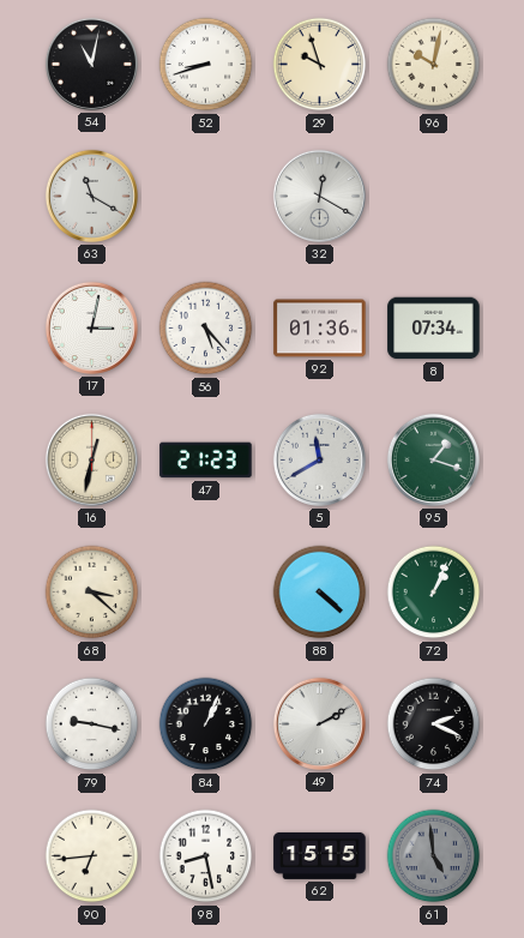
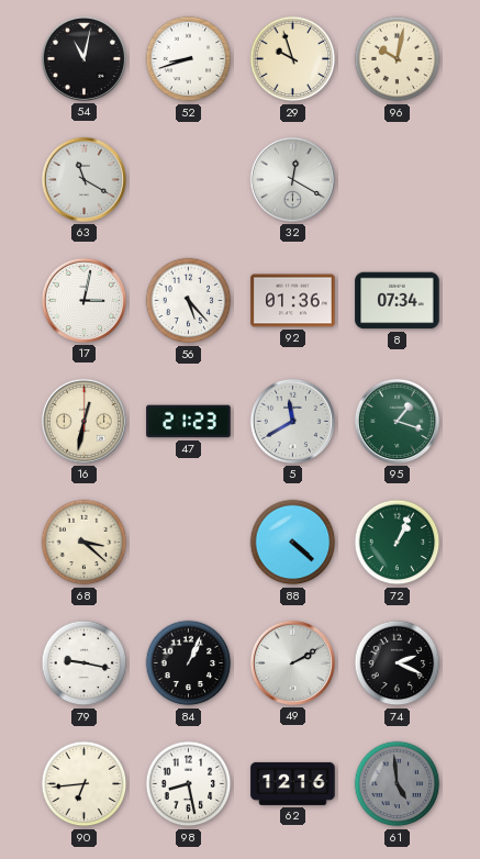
62: 15:15 -> 12:16 (293, 783)
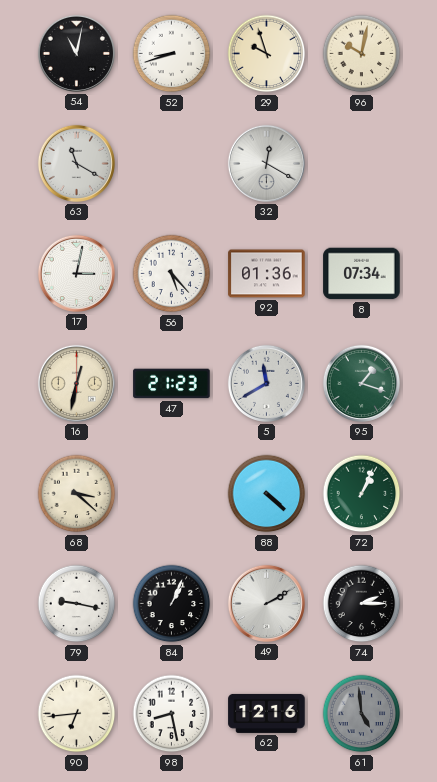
74: 2:19 -> 2:15 (362, 604)
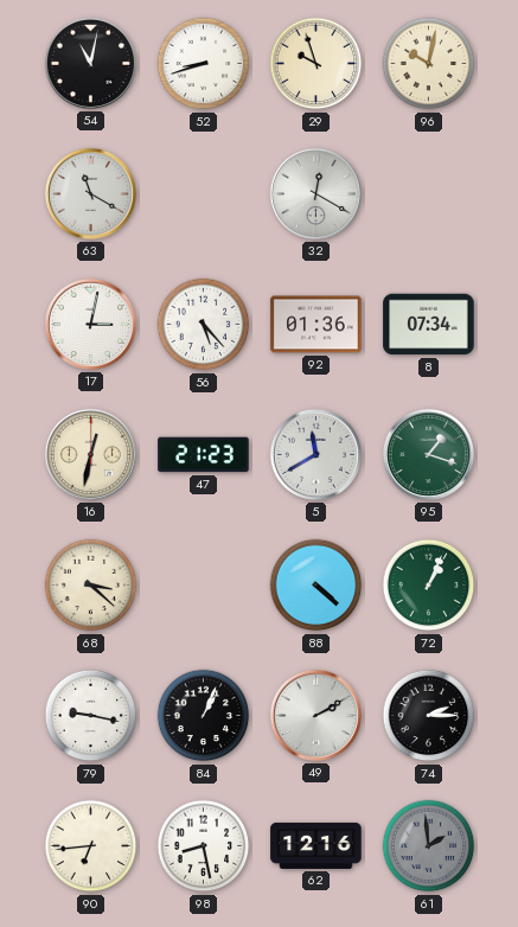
61: 4:59 -> 1:59 (429, 846)
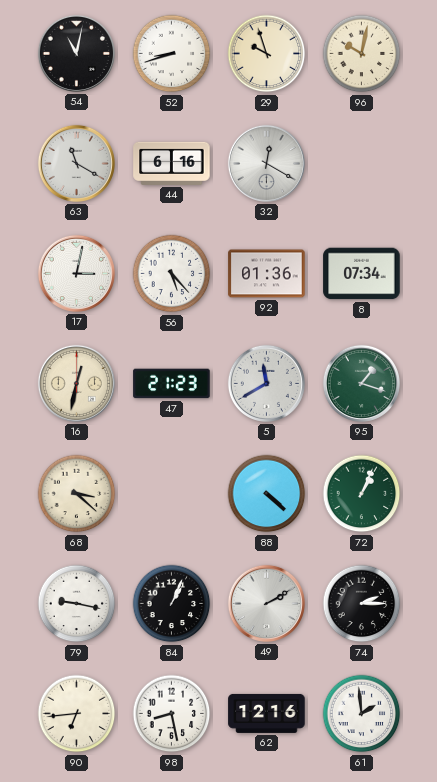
44: none -> 6:16 (172, 163)
61 dial: grey -> white (362, 714)
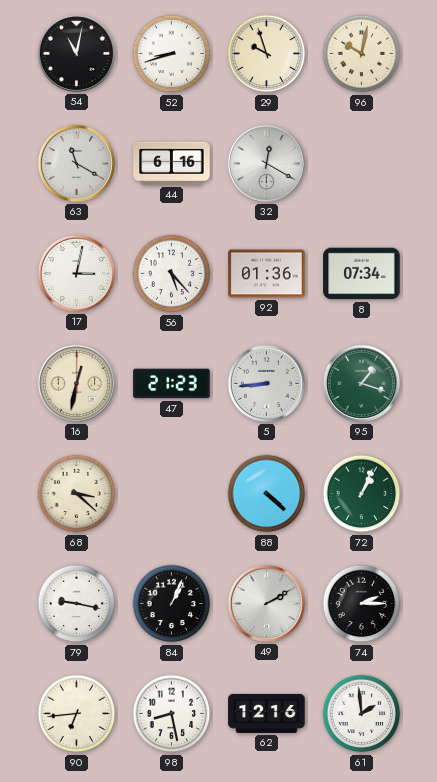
5: 11:40 -> 8:44 (266, 383)
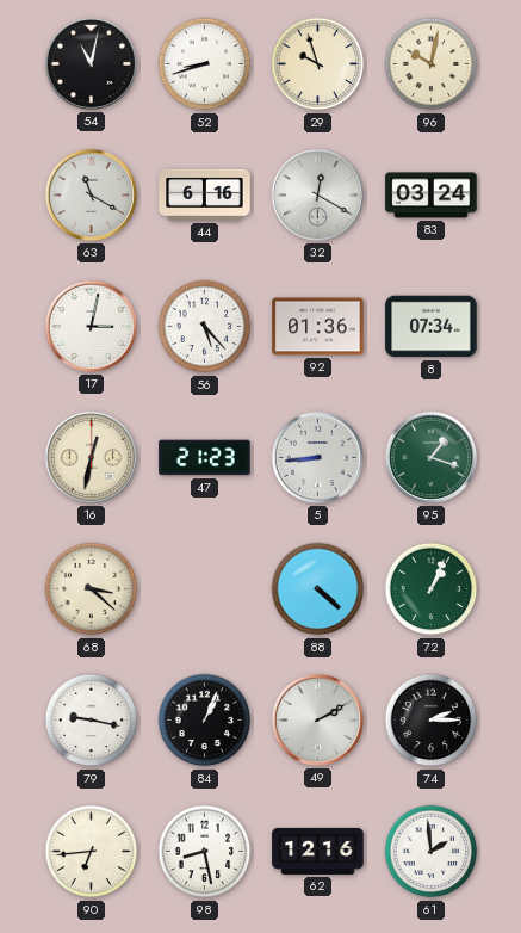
83: none -> 03:24 (432, 196)
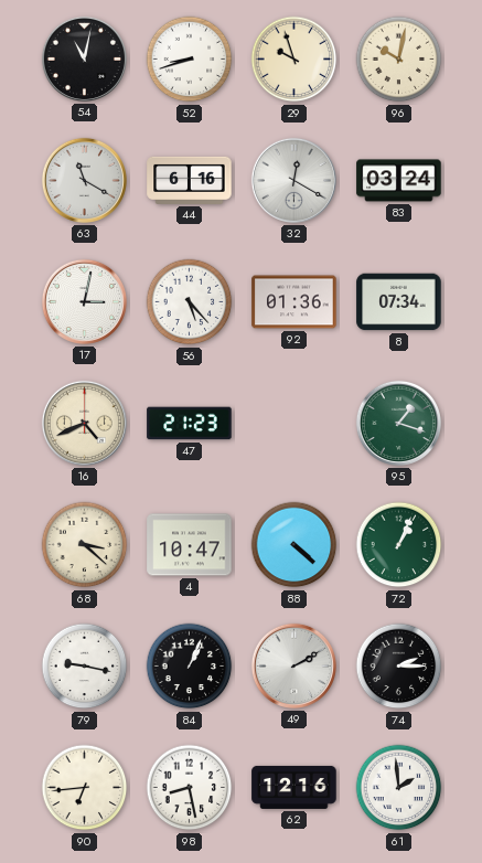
16: 12:32 -> 4:41 (84, 423)
5: 8:44 -> none (317, 457)
4: none -> 10:47 (190, 545)
